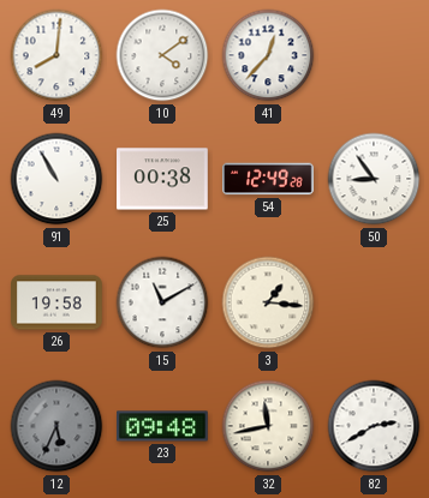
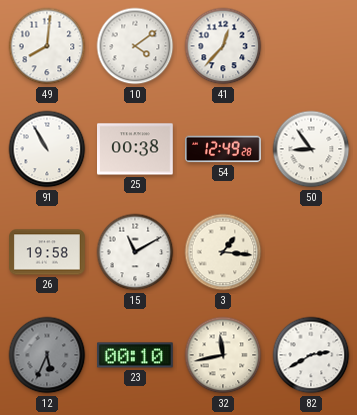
23: 09:48 -> 00:10 (136, 355)
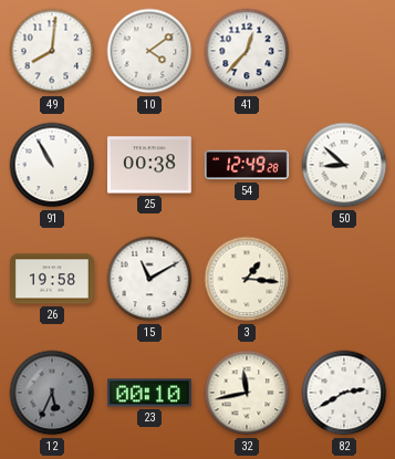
50: 8:54 -> 8:52 (344, 165)
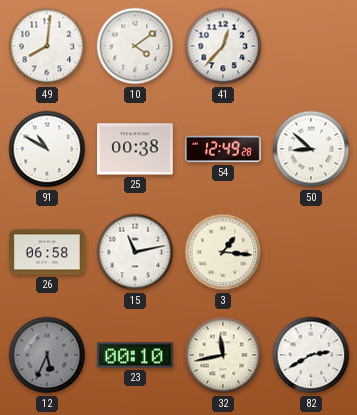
91: 10:55 -> 10:50 (47, 149)
26: 19:58 -> 06:58 (48, 252)
15: 11:10 -> 11:13 (135, 252)
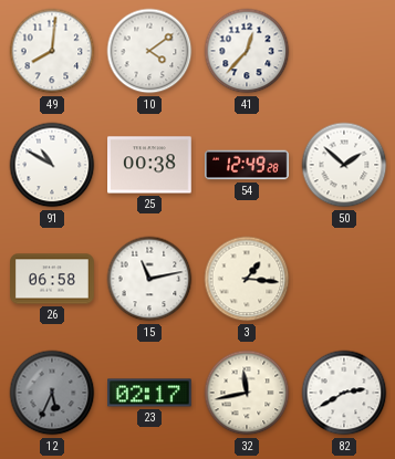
50: 8:52 -> 1:52 (344, 165)
23: 00:10 -> 02:17 (150, 393)
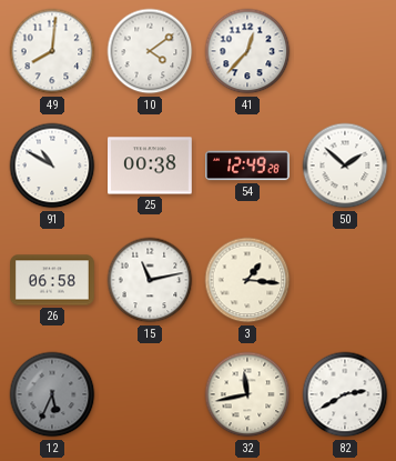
23: 02:17 -> none (150, 393)
